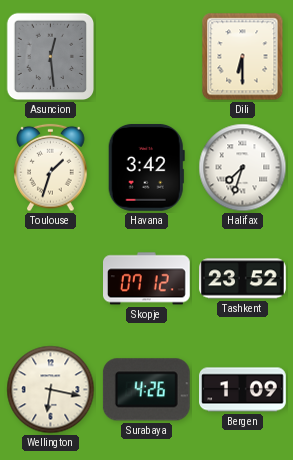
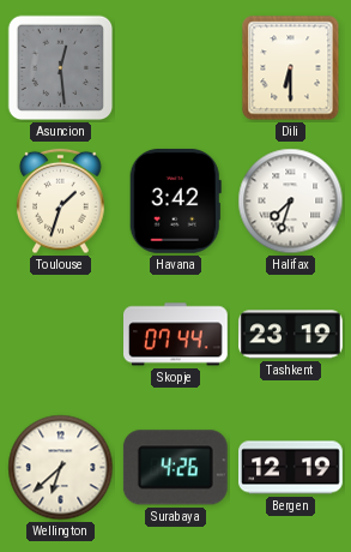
Skopje: 07:12 -> 07:44 (176, 335)
Tashkent: 23:52 -> 23:19 (291, 335)
Wellington: 6:17 -> 6:38 (61, 468)
Bergen: 1:09 -> 12:19 (291, 468)
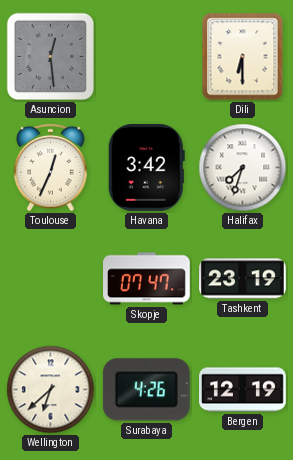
Toulouse: 1:33 -> 12:34 (51, 168)
Skopje: 07:44 -> 07:47 (147, 279)
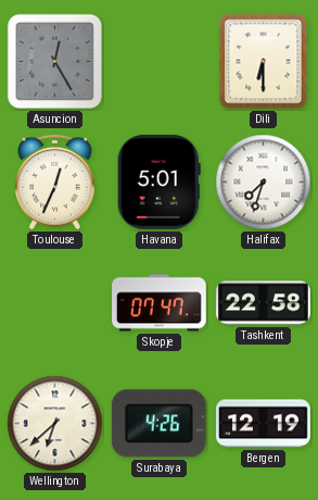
Asuncion: 12:29 -> 12:25 (55, 62)
Havana: 3:42 -> 5:01 (158, 182)
Tashkent: 23:19 -> 22:58 (264, 303)
